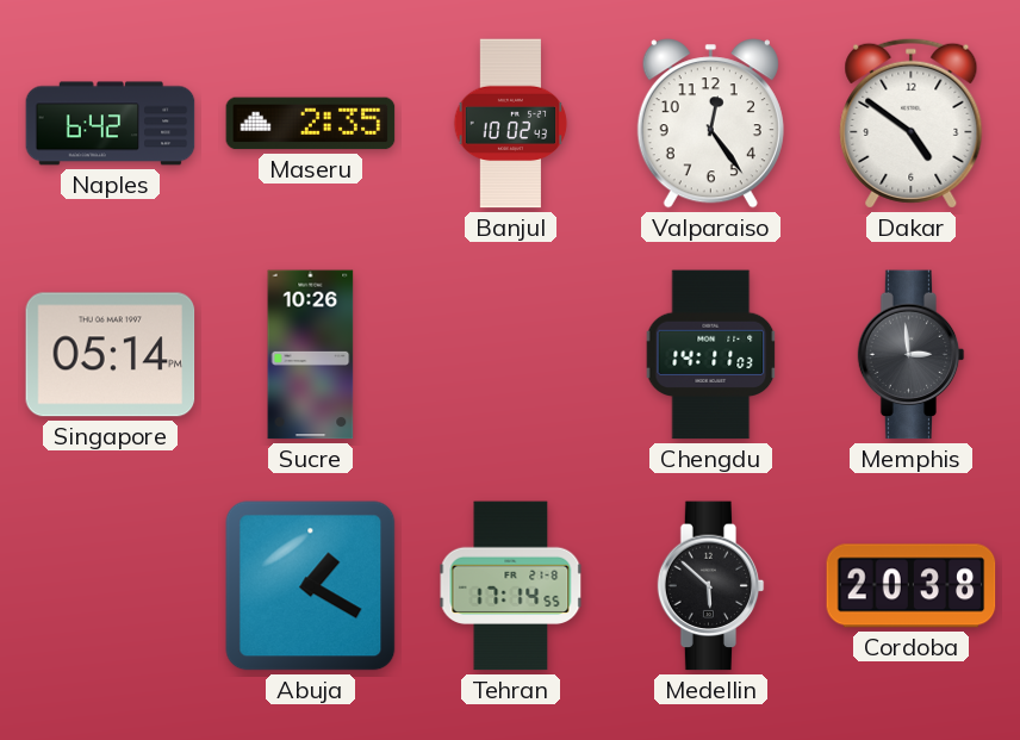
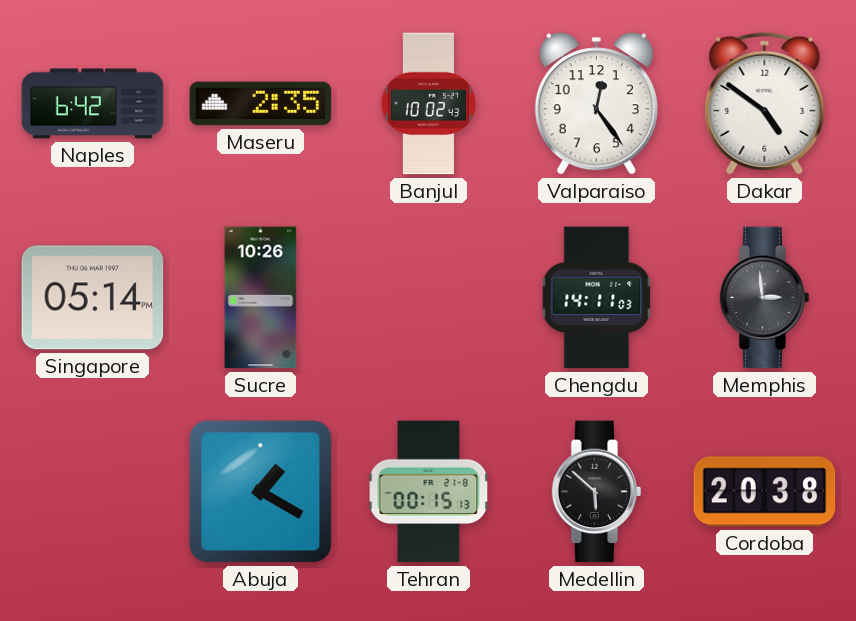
Tehran: 17:14 -> 00:15 (429, 492)
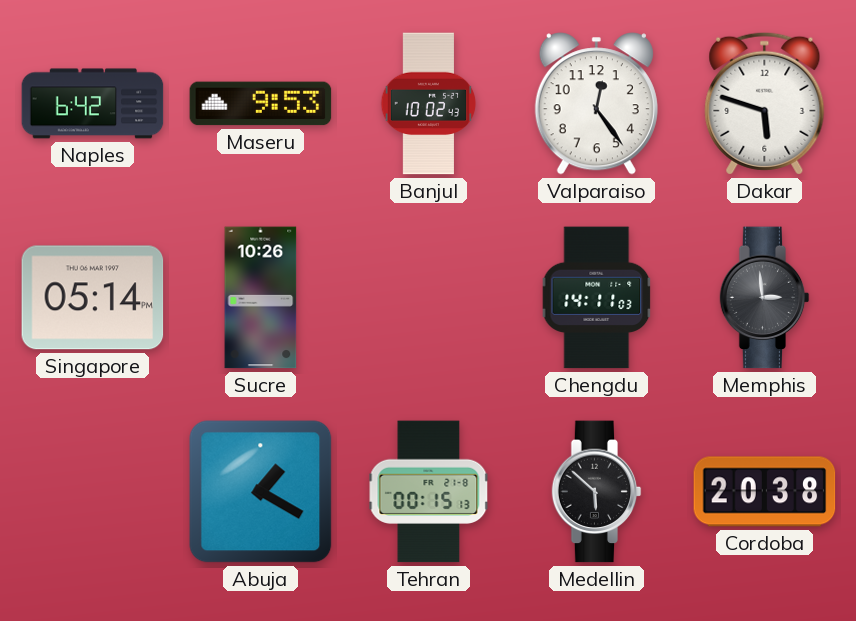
Maseru: 2:35 -> 9:53 (261, 104)
Dakar: 4:51 -> 5:48 (765, 103)
